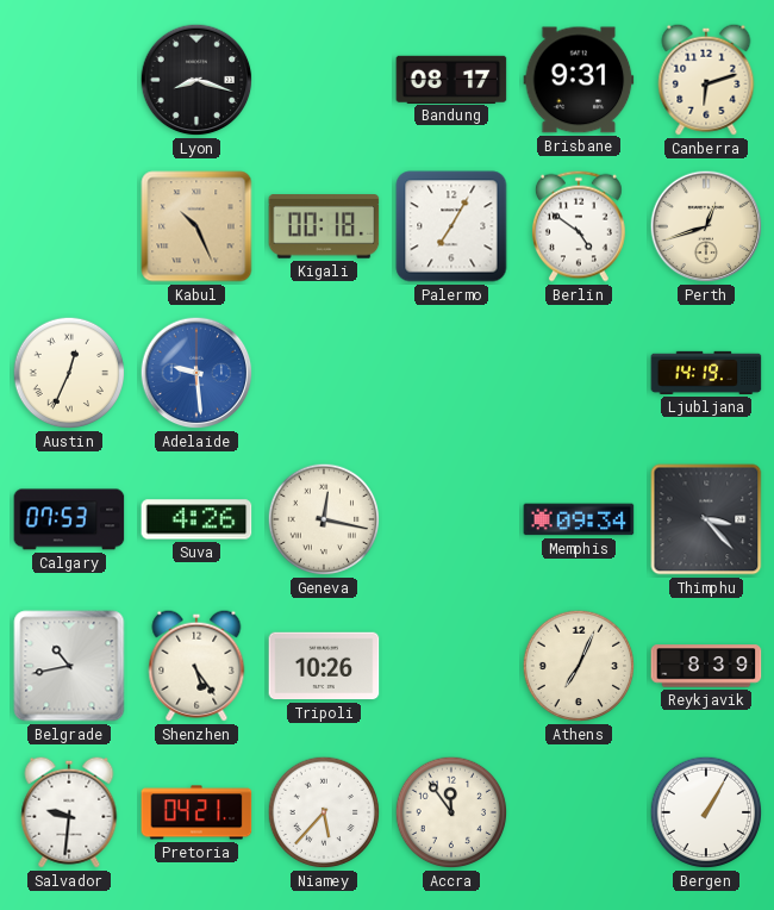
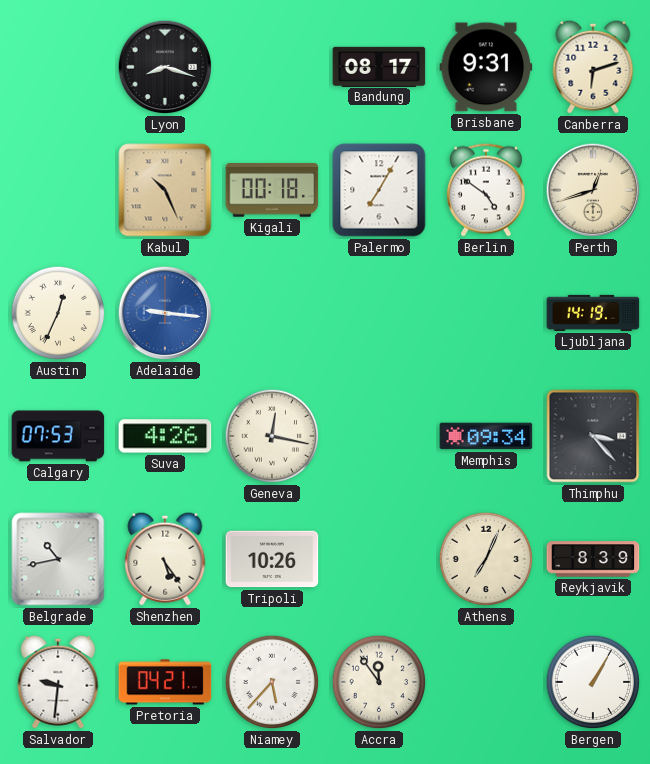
Adelaide: 9:29 -> 9:16 (165, 313)
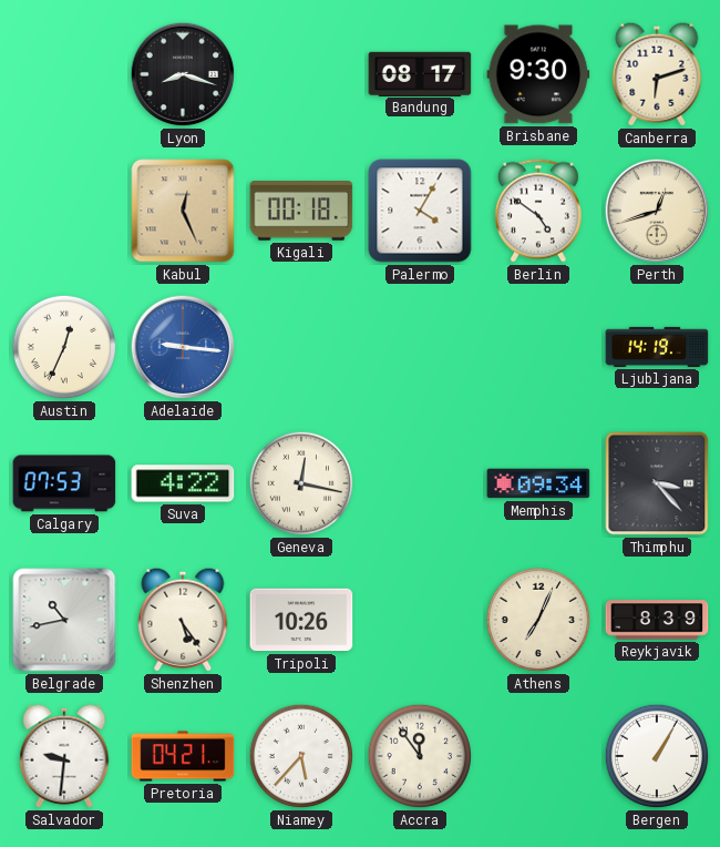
Brisbane: 9:31 -> 9:30 (538, 74)
Kabul: 10:26 -> 12:26 (183, 211)
Palermo: 7:05 -> 4:05 (420, 211)
Suva: 4:26 -> 4:22 (183, 483)
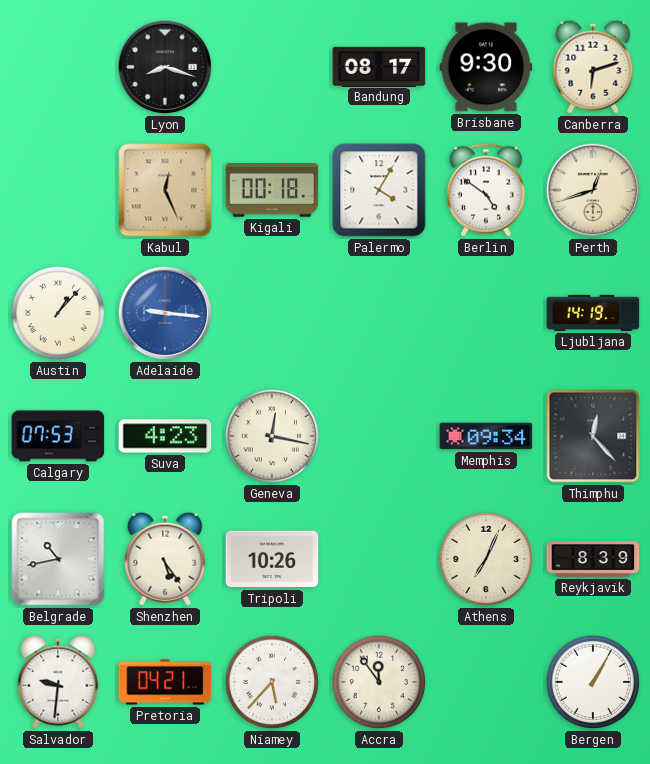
Austin: 12:34 -> 1:07 (58, 313)
Suva: 4:22 -> 4:23 (165, 436)
Thimphu: 3:23 -> 12:23 (593, 436)
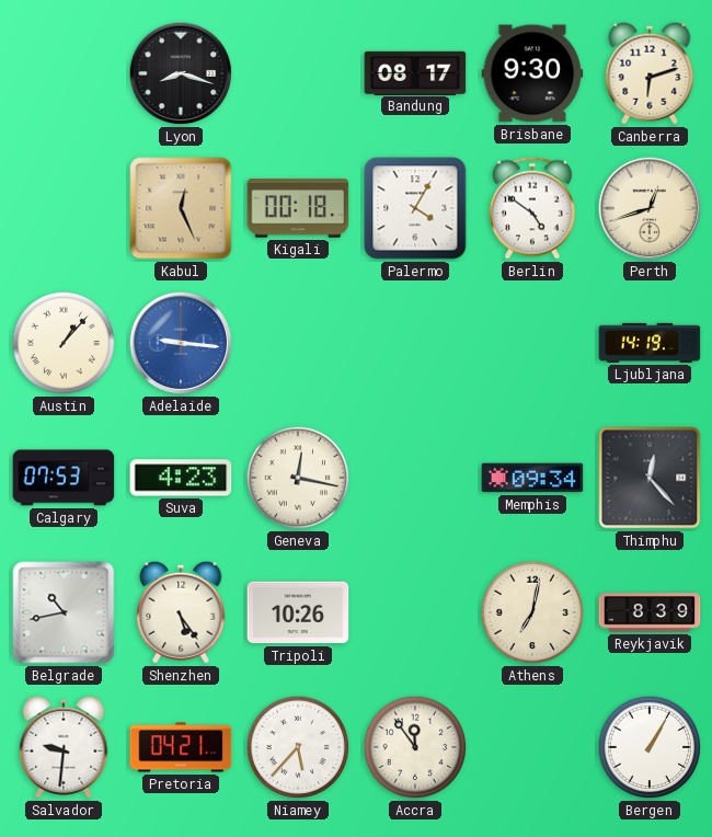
Athens: 7:04 -> 7:02 (532, 612)
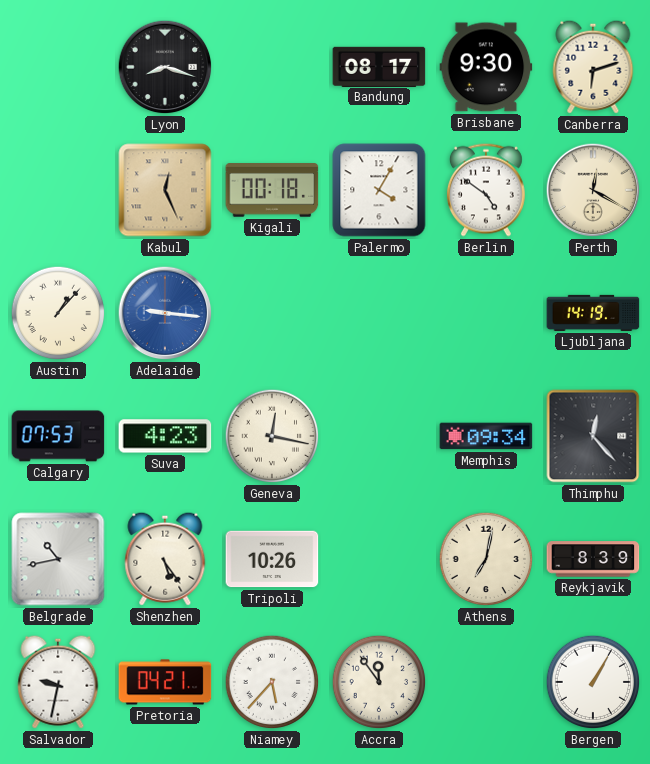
Perth: 12:42 -> 12:20 (593, 190)
Salvador: 9:31 -> 9:32 (58, 682)
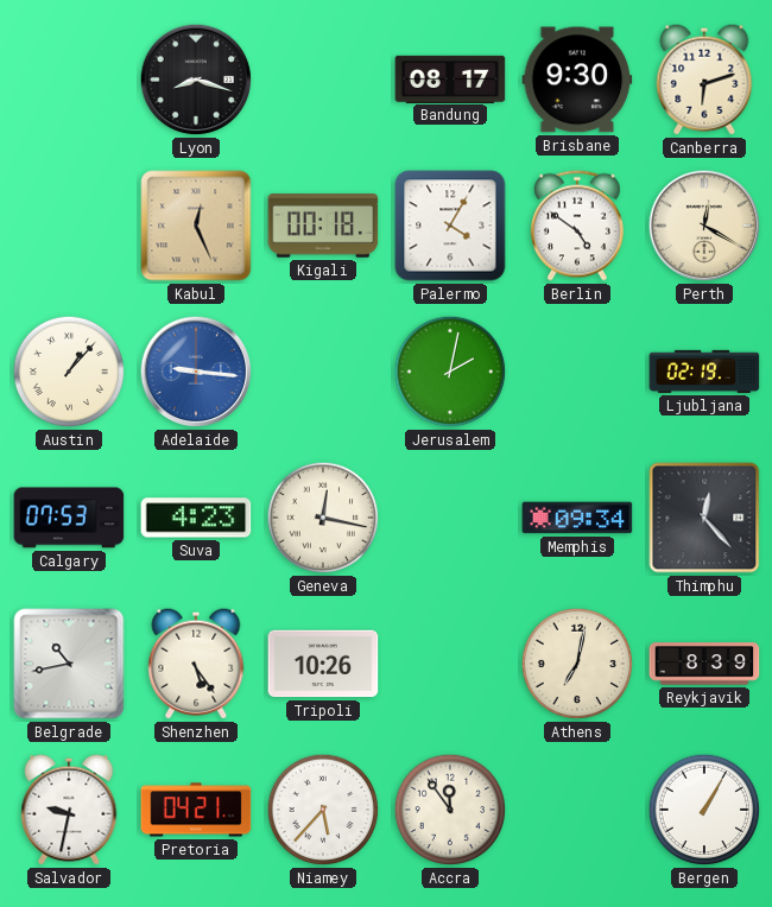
Jerusalem: none -> 2:02 (450, 372)
Ljubljana: 14:19 -> 02:19 (704, 372)
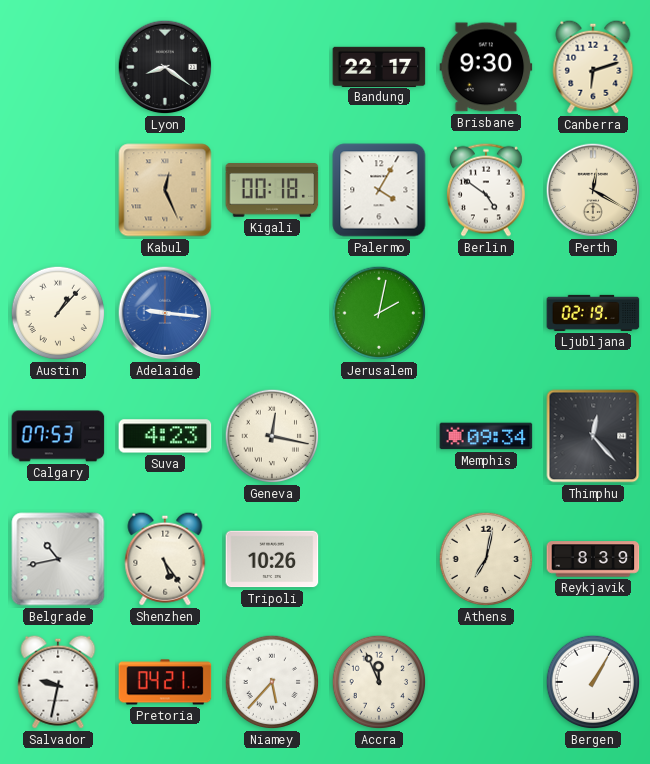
Lyon: 8:18 -> 8:21 (165, 67)
Bandung: 08:17 -> 22:17 (379, 66)
Accra: 11:54 -> 11:56 (379, 682)
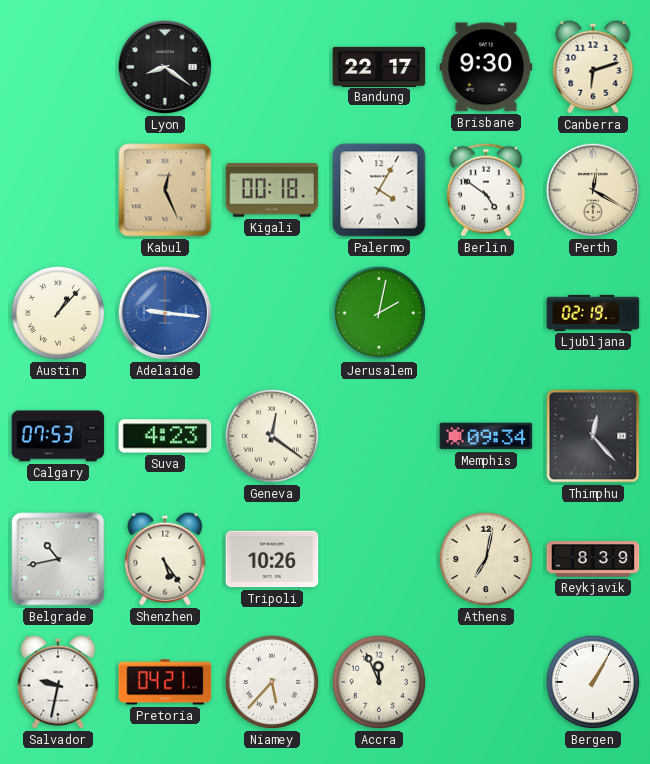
Geneva: 12:17 -> 12:21 (272, 436)
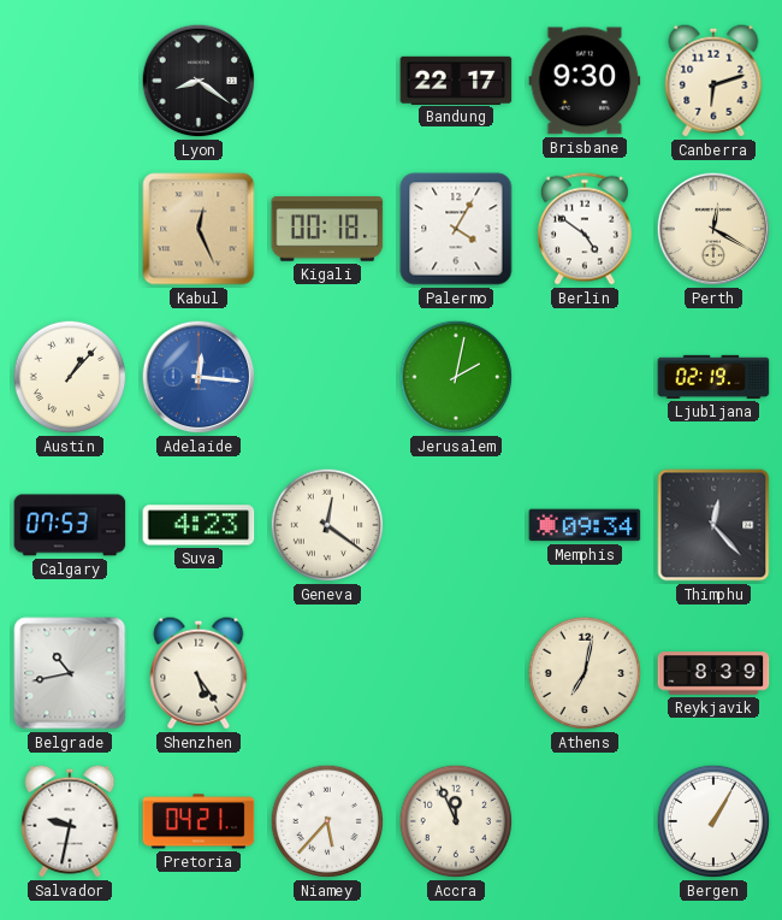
Adelaide: 9:16 -> 12:16 (199, 377)
Tripoli: 10:26 -> none (272, 559)
